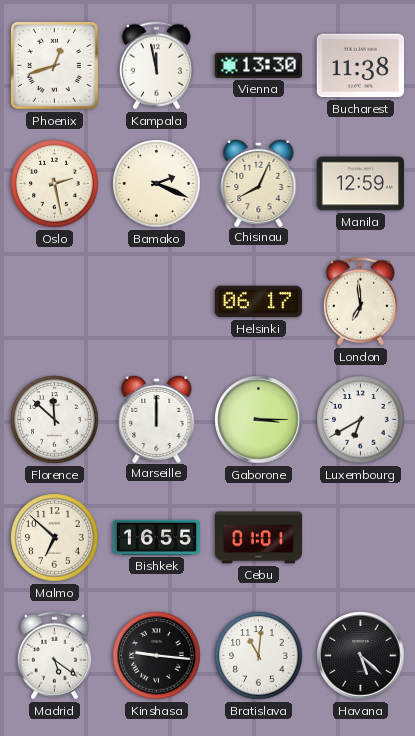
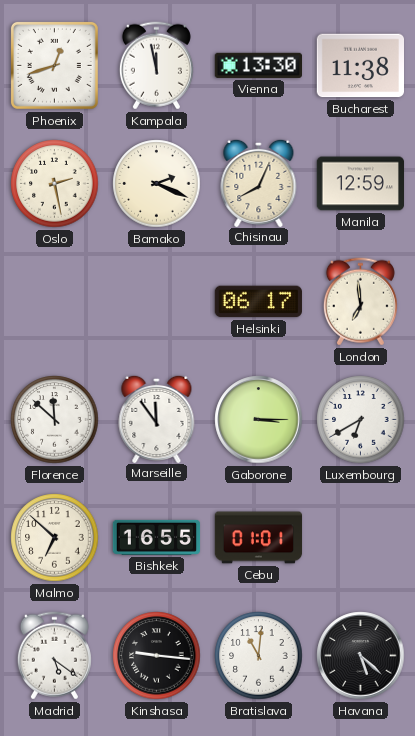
Marseille: 12:00 -> 11:54 (157, 418)
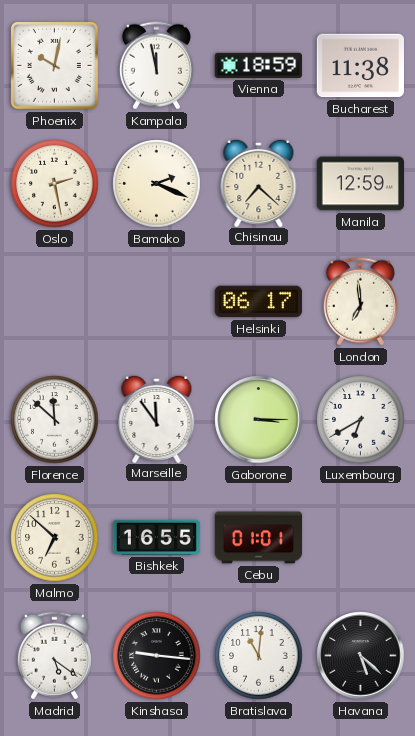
Phoenix: 12:42 -> 10:02 (54, 65)
Vienna: 13:30 -> 18:59 (258, 65)
Chisinau: 8:04 -> 7:22 (259, 182)
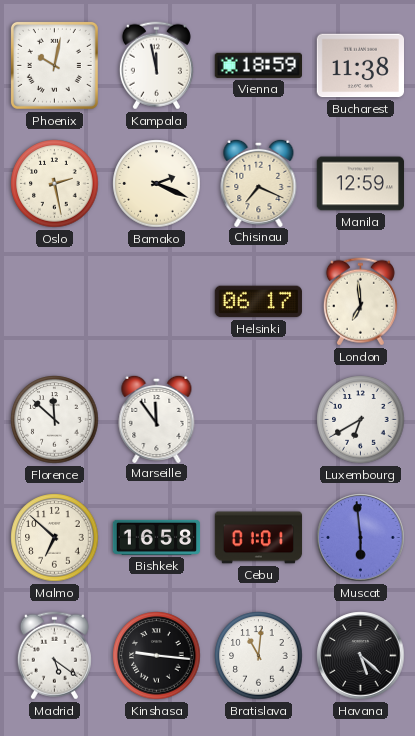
Chisinau: 7:22 -> 7:19 (259, 182)
Gaborone: 3:15 -> none (259, 420)
Bishkek: 16:55 -> 16:58 (157, 537)
Muscat: none -> 5:59 (361, 538)
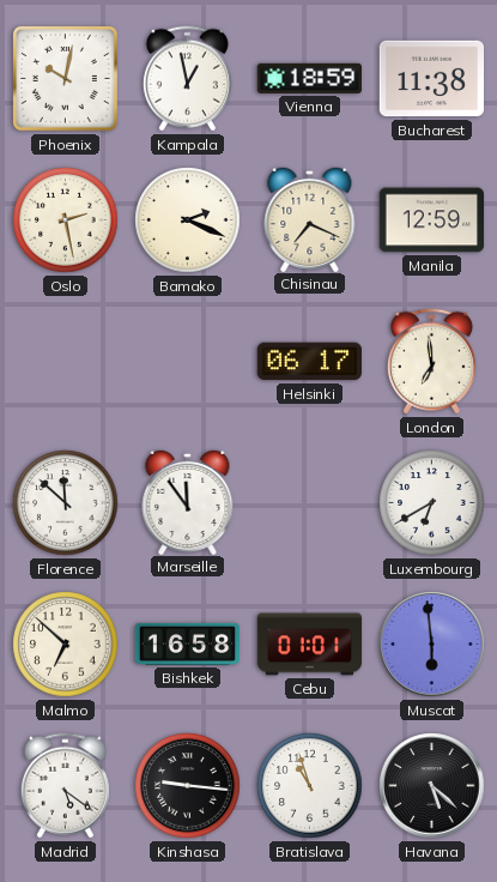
Kampala: 11:58 -> 12:58 (187, 79)
Bratislava: 11:01 -> 10:57 (310, 786)
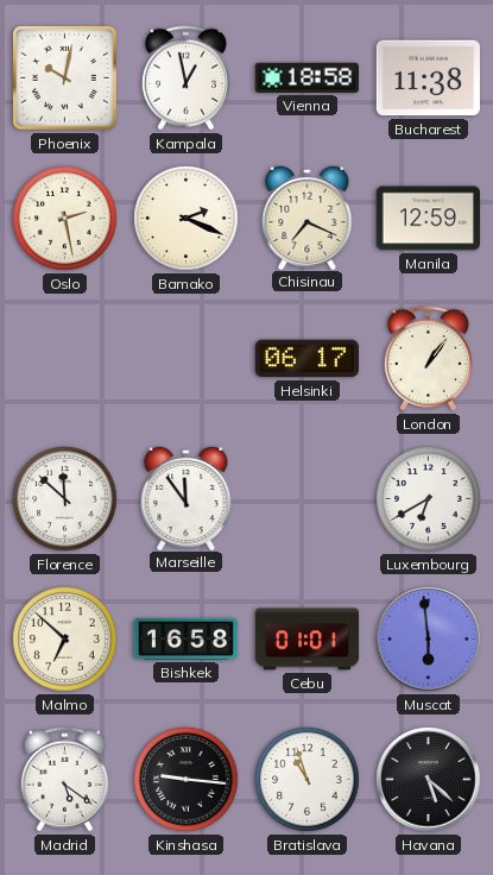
Vienna: 18:59 -> 18:58 (306, 77)
London: 6:59 -> 1:06 (428, 359)
